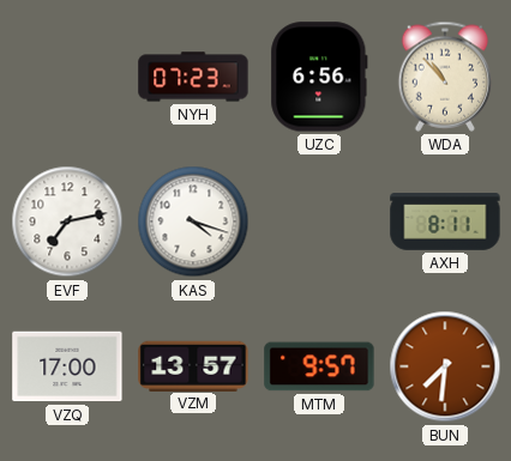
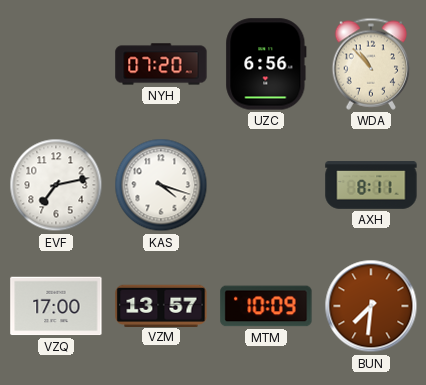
NYH: 07:23 -> 07:20 (161, 64)
MTM: 9:57 -> 10:09 (266, 306)
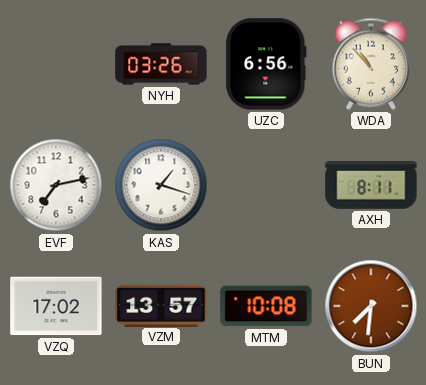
NYH: 07:20 -> 03:26 (161, 64)
KAS: 4:18 -> 1:18 (161, 185)
VZQ: 17:00 -> 17:02 (56, 306)
MTM: 10:09 -> 10:08 (266, 306)
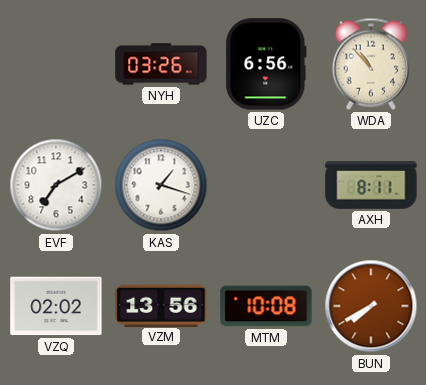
EVF: 7:13 -> 7:10 (56, 185)
VZQ: 17:02 -> 02:02 (56, 306)
VZM: 13:57 -> 13:56 (161, 305)
BUN: 7:31 -> 7:40 (371, 306)
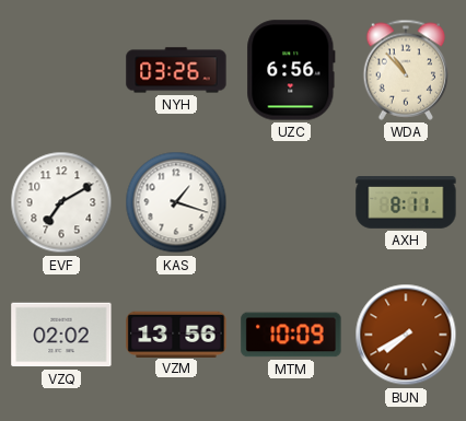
MTM: 10:08 -> 10:09 (291, 335)
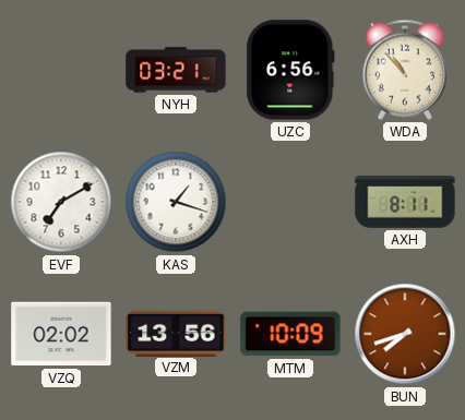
NYH: 03:26 -> 03:21 (176, 70)
BUN: 7:40 -> 7:42 (405, 334)
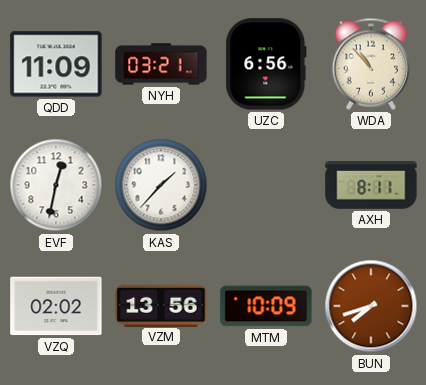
QDD: none -> 11:09 (56, 64)
EVF: 7:10 -> 12:32 (56, 185)
KAS: 1:18 -> 1:37 (161, 185)
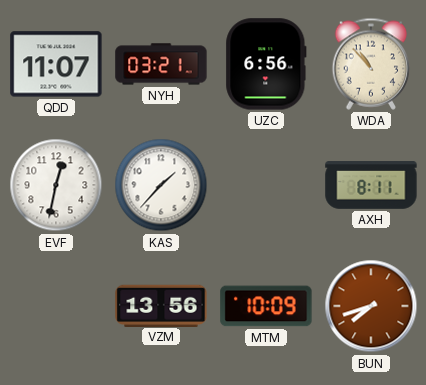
QDD: 11:09 -> 11:07 (56, 64)
VZQ: 02:02 -> none (56, 306)
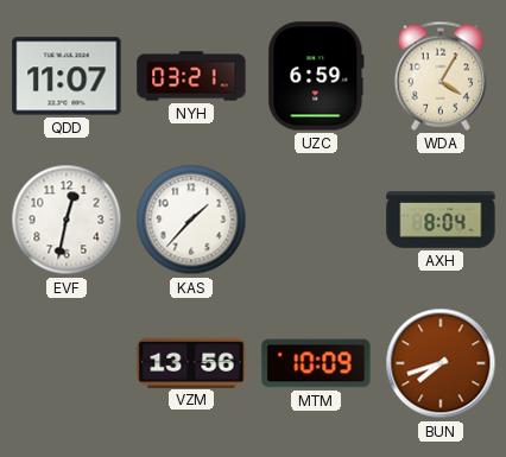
UZC: 6:56 -> 6:59 (316, 76)
WDA: 10:53 -> 4:05 (441, 76)
AXH: 8:11 -> 8:04 (441, 220)
